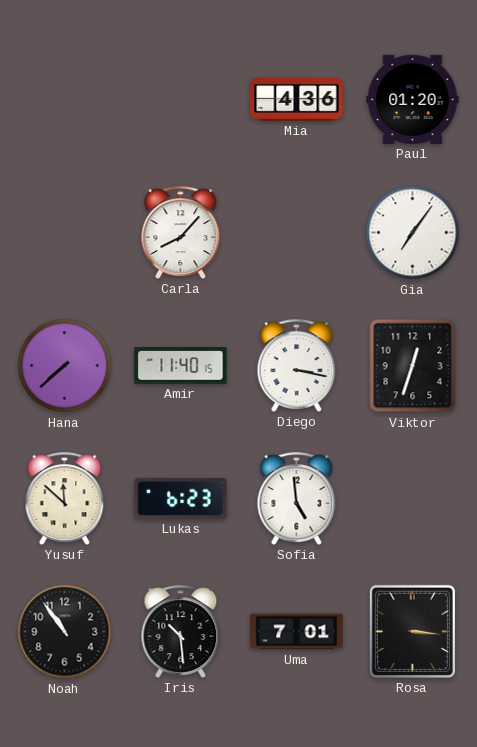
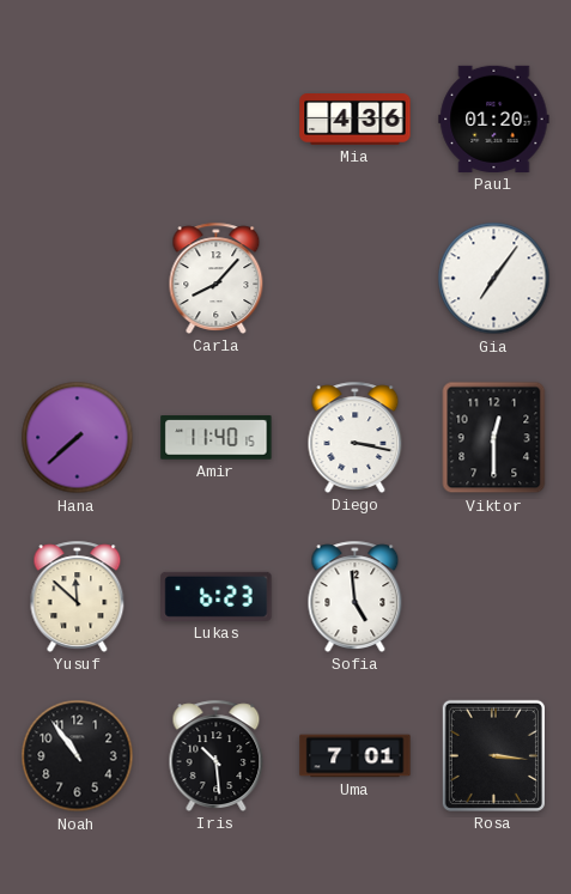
Viktor: 12:33 -> 12:30 (494, 438)
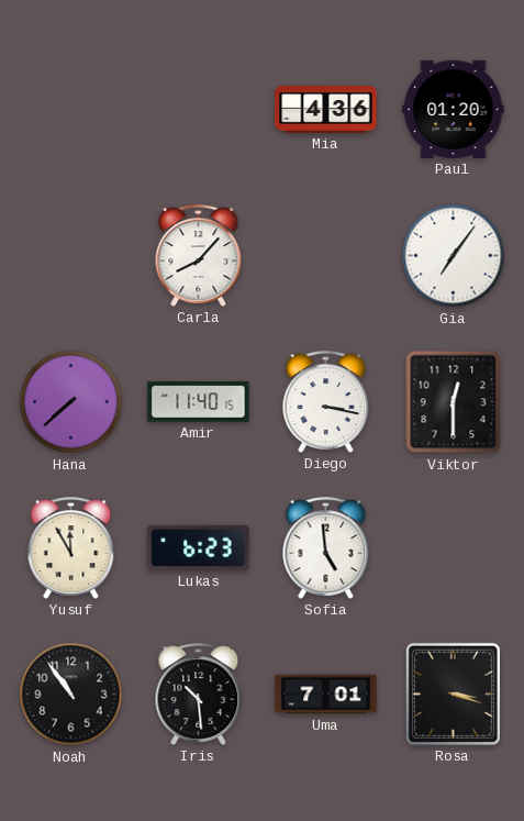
Yusuf: 11:52 -> 11:55 (71, 547)
Rosa: 3:16 -> 3:18 (453, 694)
